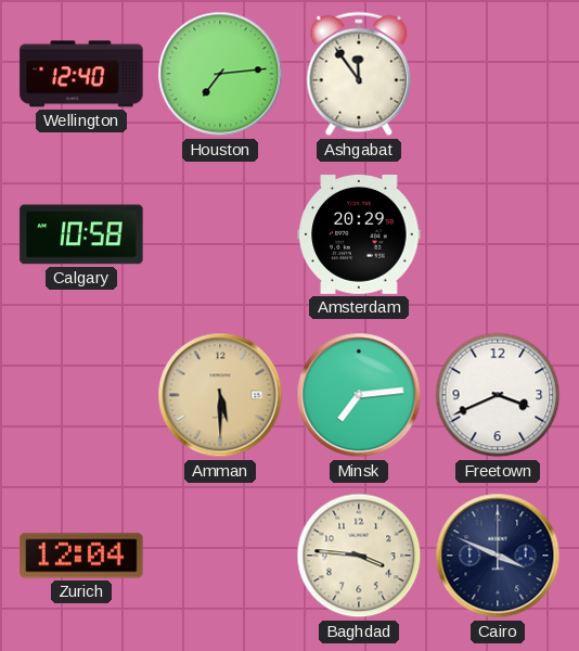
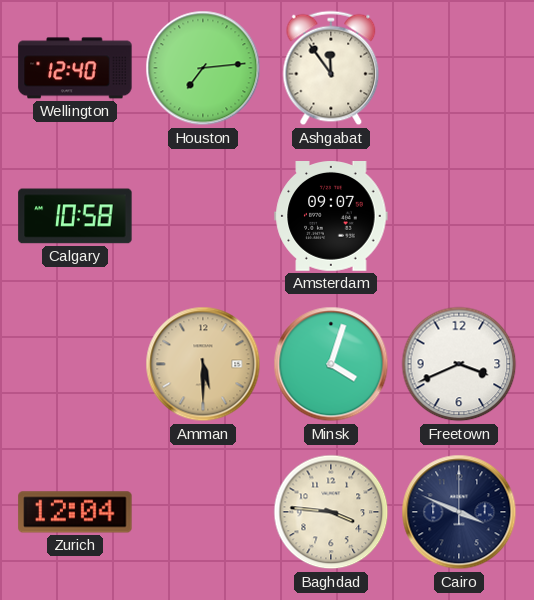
Amsterdam: 20:29 -> 09:07 (331, 217)
Minsk: 7:14 -> 4:03 (331, 364)
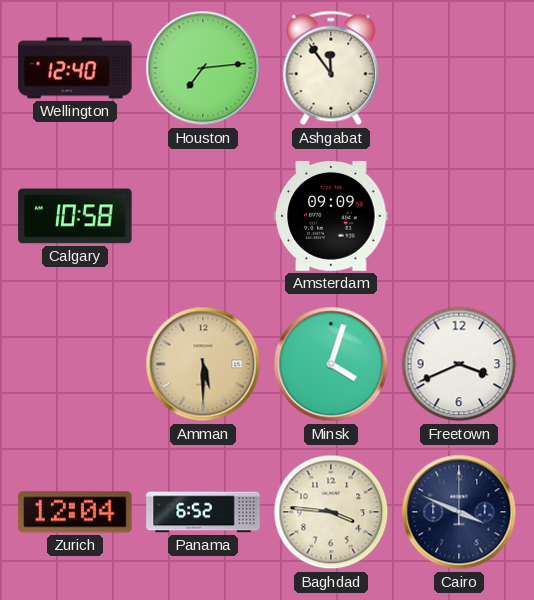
Amsterdam: 09:07 -> 09:09 (331, 217)
Panama: none -> 6:52 (203, 512)
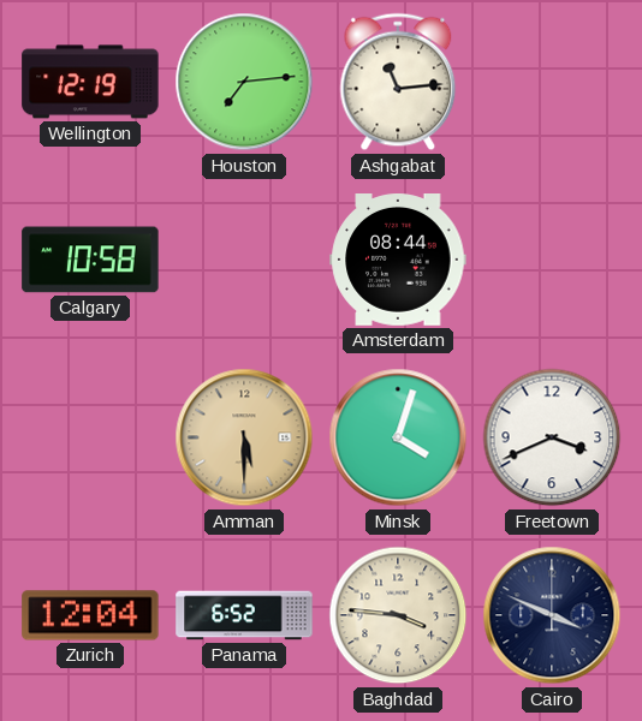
Wellington: 12:40 -> 12:19 (90, 82)
Ashgabat: 11:54 -> 11:14 (398, 82)
Amsterdam: 09:09 -> 08:44 (398, 261)
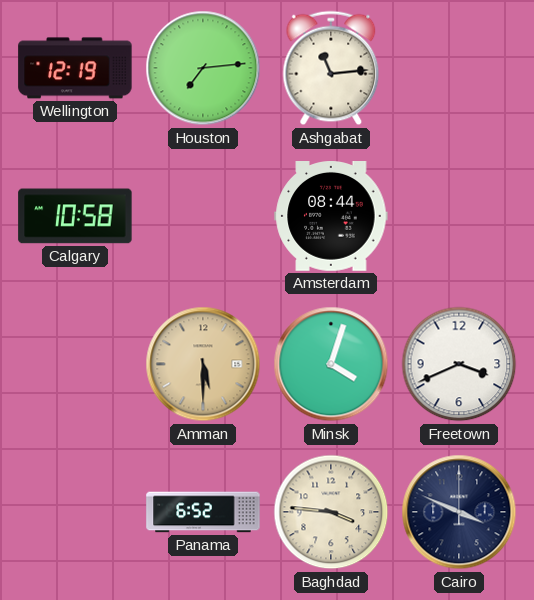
Zurich: 12:04 -> none (90, 615)
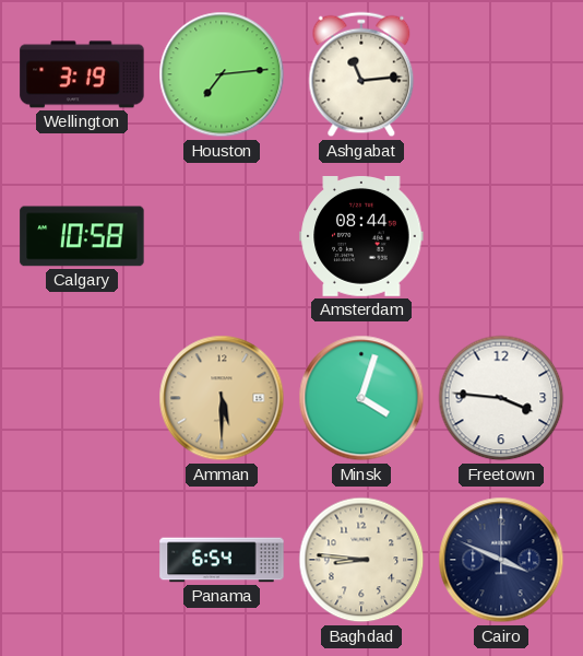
Wellington: 12:19 -> 3:19 (82, 74)
Freetown: 3:41 -> 3:46 (501, 398)
Panama: 6:52 -> 6:54 (222, 560)
Baghdad: 3:46 -> 8:46 (361, 560)
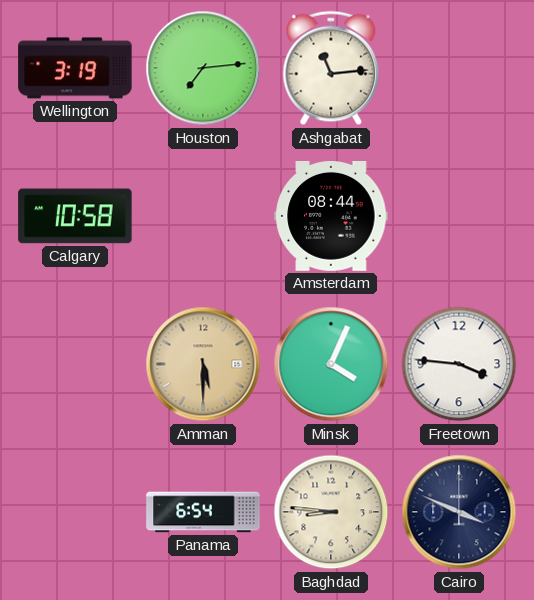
Minsk: 4:03 -> 4:04 (331, 364)
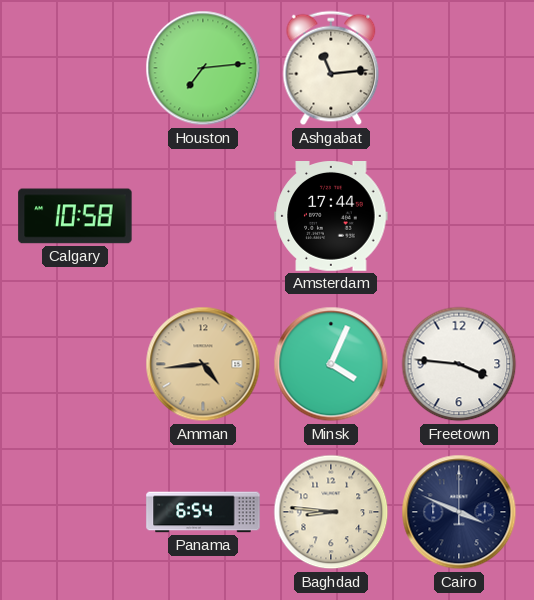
Wellington: 3:19 -> none (75, 68)
Amsterdam: 08:44 -> 17:44 (331, 217)
Amman: 5:30 -> 4:44 (203, 364)
